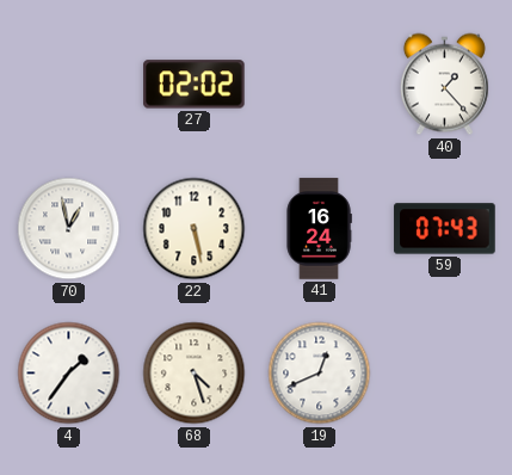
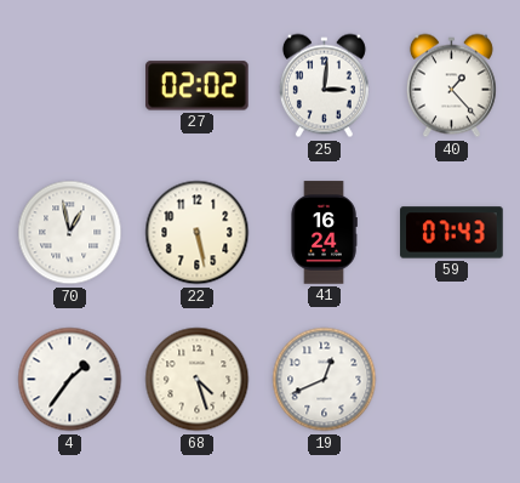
25: none -> 3:01 (324, 86)
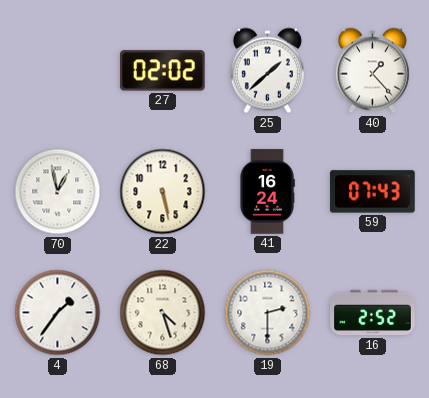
25: 3:01 -> 1:38 (267, 71)
19: 12:41 -> 2:30 (268, 313)
16: none -> 2:52 (373, 313)
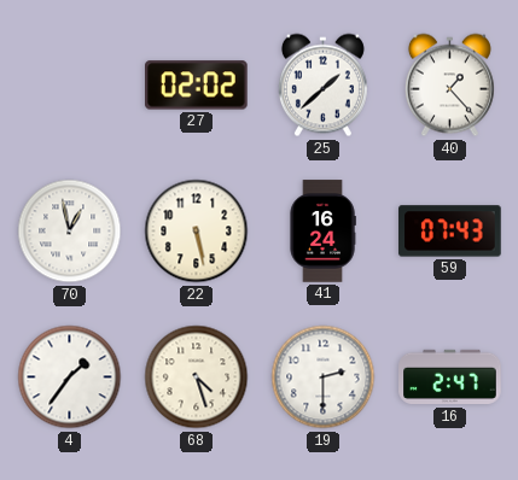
16: 2:52 -> 2:47 (450, 377)
